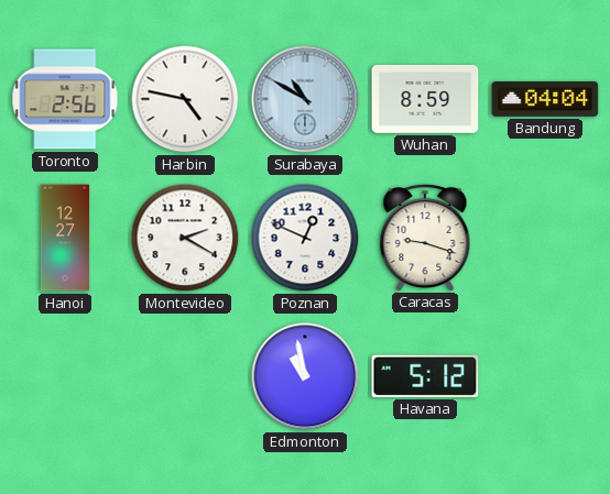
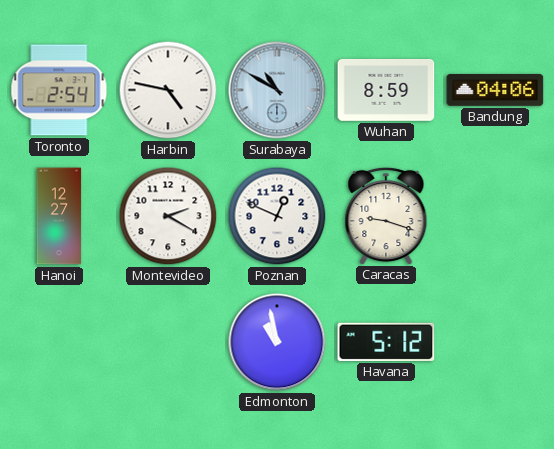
Toronto: 2:56 -> 2:54 (59, 90)
Bandung: 04:04 -> 04:06 (495, 90)
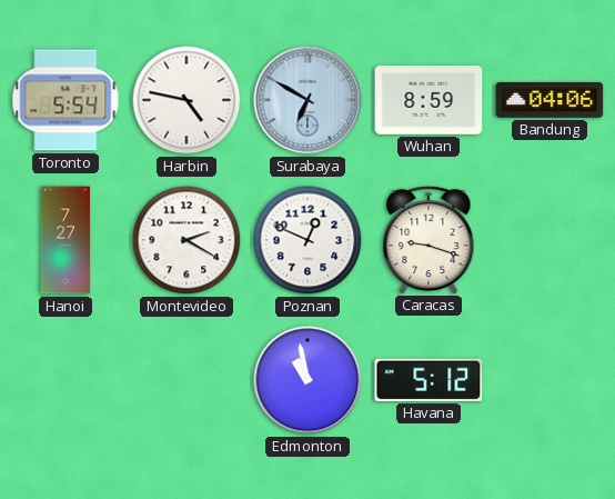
Toronto: 2:54 -> 5:54 (65, 100)
Surabaya: 10:50 -> 6:50 (307, 100)
Hanoi: 12:27 -> 7:27 (65, 240)
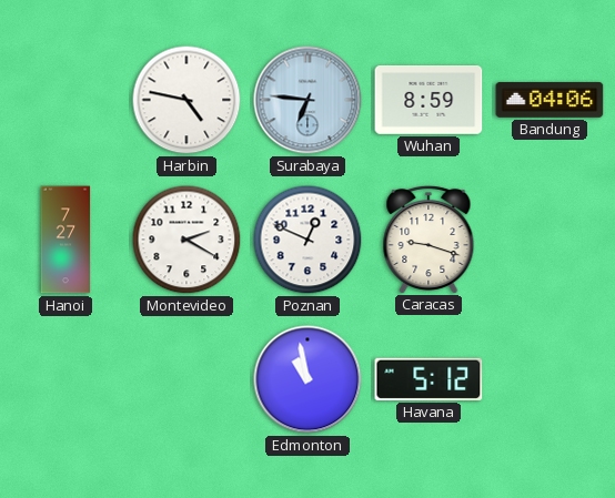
Toronto: 5:54 -> none (65, 100)
Surabaya: 6:50 -> 6:46 (307, 100)
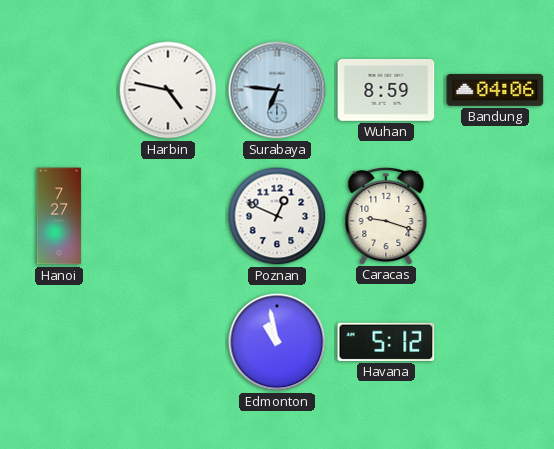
Montevideo: 2:20 -> none (186, 240)
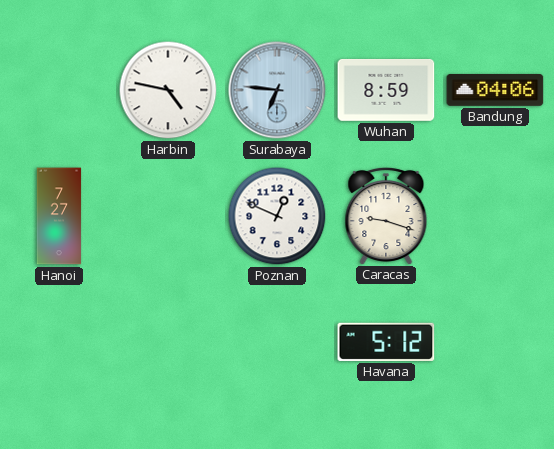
Edmonton: 10:58 -> none (277, 342)
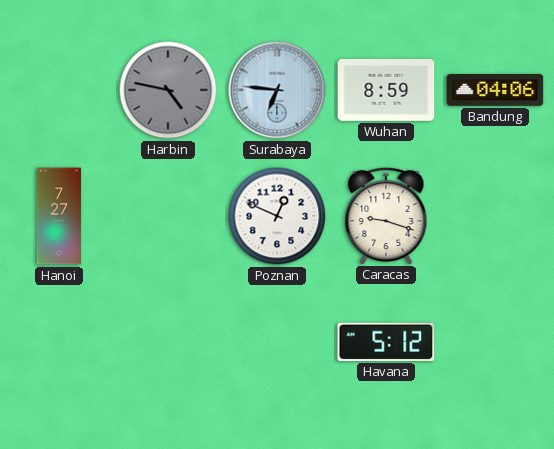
Harbin dial: white -> grey (168, 90)
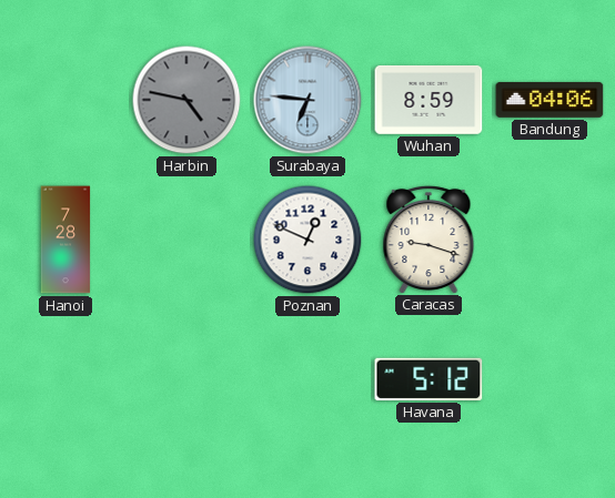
Hanoi: 7:27 -> 7:28 (65, 240)
